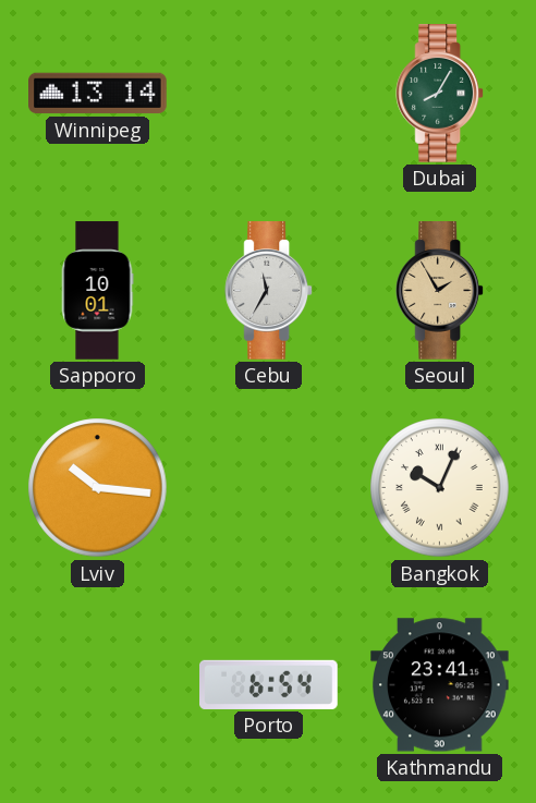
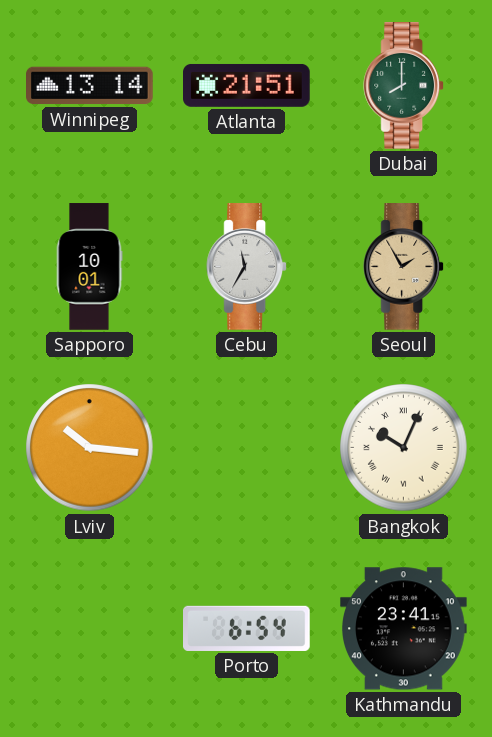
Atlanta: none -> 21:51 (247, 85)
Dubai: 8:05 -> 8:00 (404, 86)
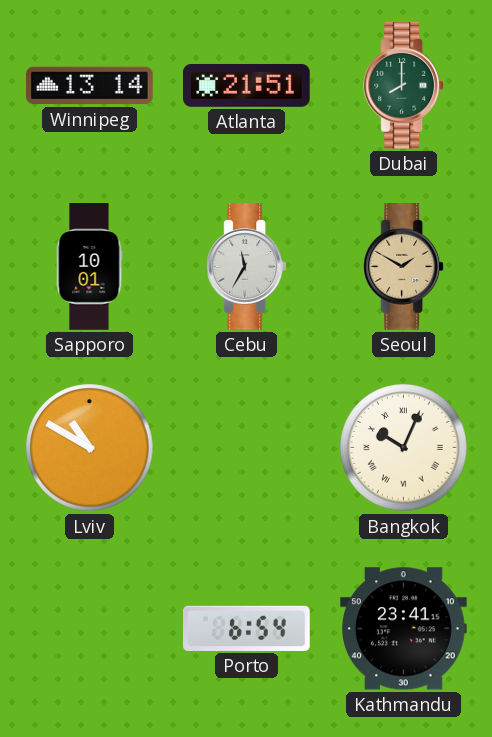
Seoul: 1:55 -> 1:50 (404, 267)
Lviv: 10:16 -> 10:50 (90, 448)
